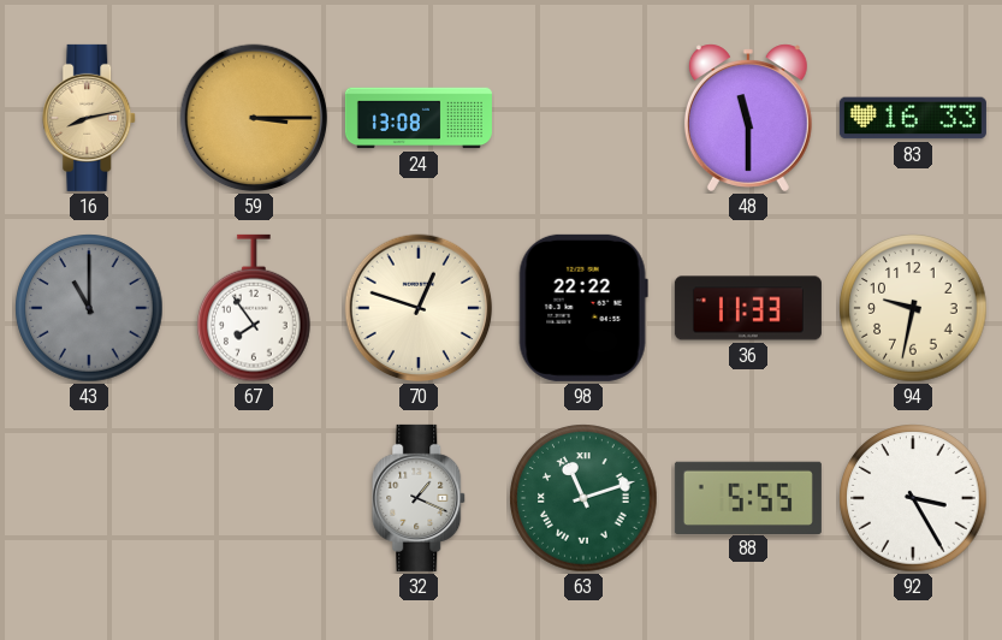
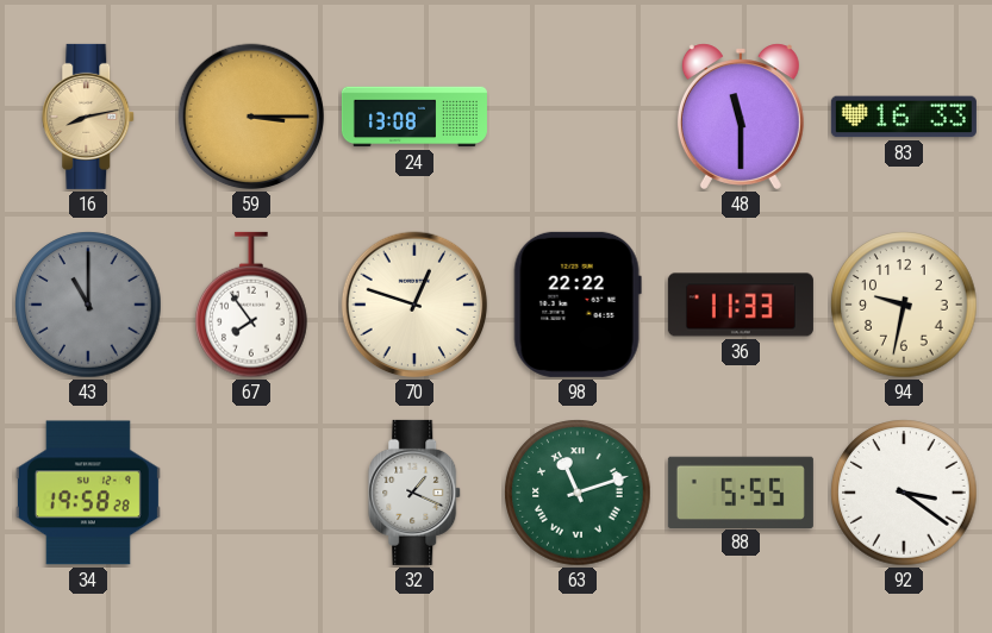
34: none -> 19:58 (88, 493)
92: 3:25 -> 3:21 (904, 493)
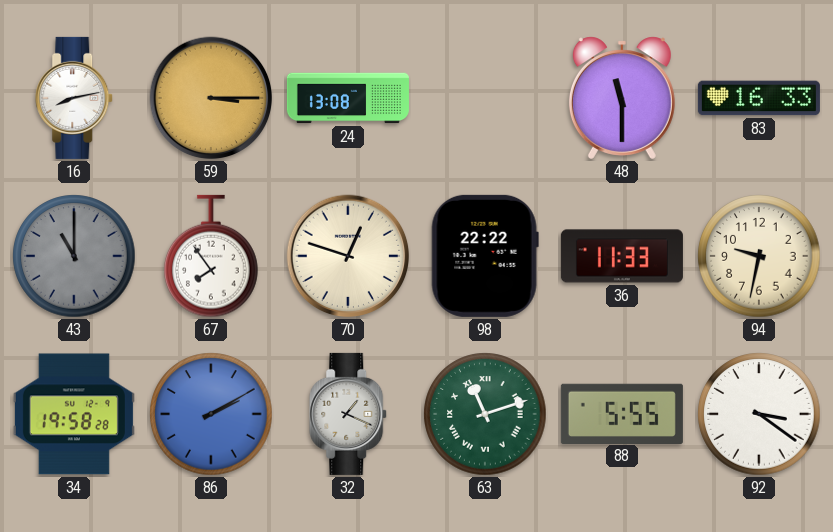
16 dial: champagne -> white (75, 98)
86: none -> 2:10 (211, 414)
